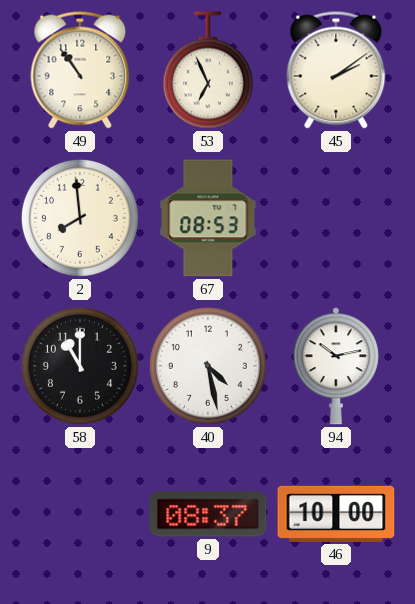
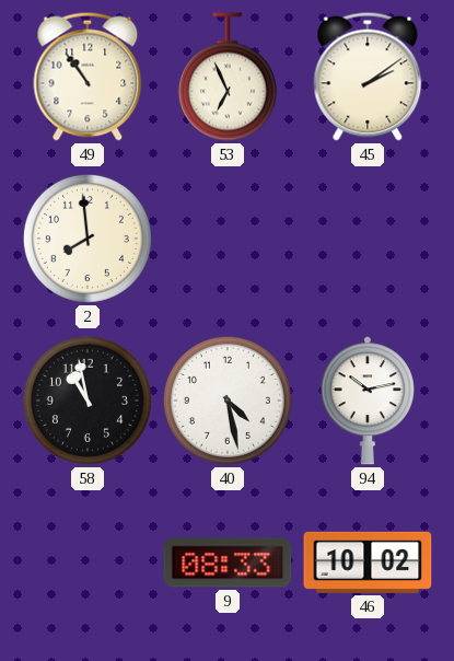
67: 08:53 -> none (208, 218)
58: 11:00 -> 10:58 (88, 401)
9: 08:37 -> 08:33 (228, 563)
46: 10:00 -> 10:02 (368, 563)
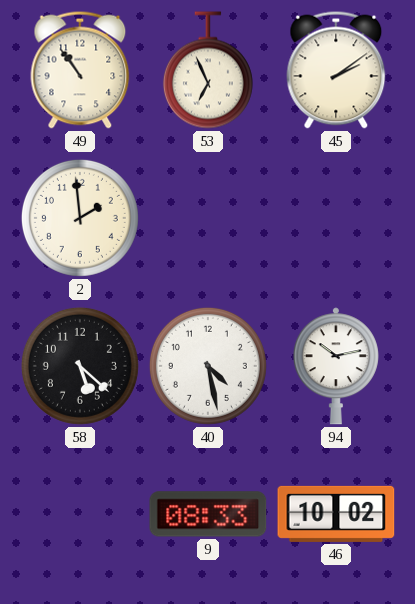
2: 7:59 -> 1:59 (80, 218)
58: 10:58 -> 5:22 (80, 366)
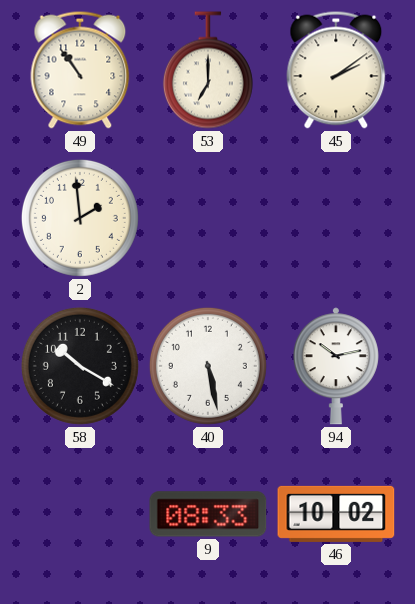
53: 6:56 -> 7:00 (208, 70)
58: 5:22 -> 10:20 (80, 366)
40: 4:28 -> 5:28 (208, 366)
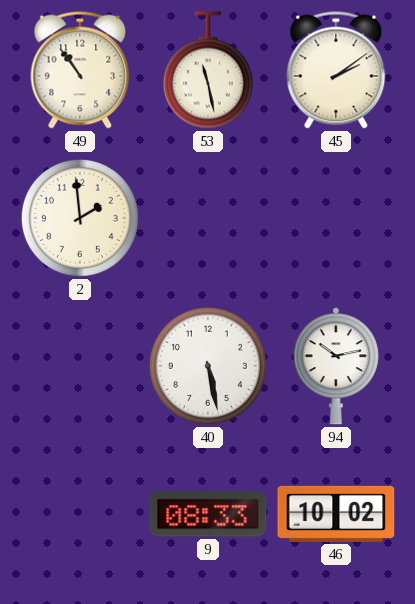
53: 7:00 -> 11:28 (208, 70)
58: 10:20 -> none (80, 366)
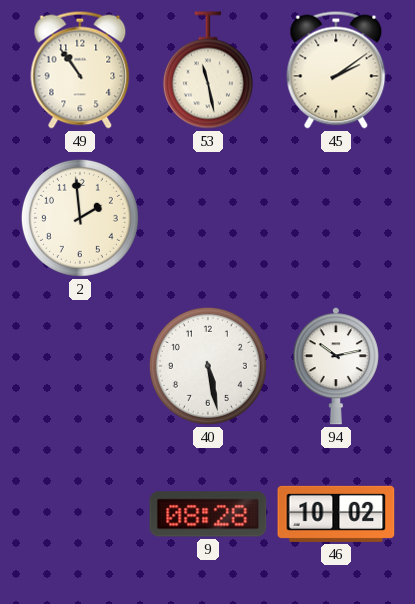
9: 08:33 -> 08:28 (208, 514)
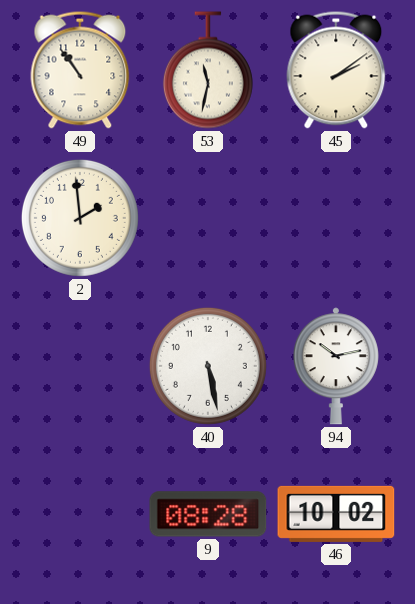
53: 11:28 -> 11:32 (208, 70)
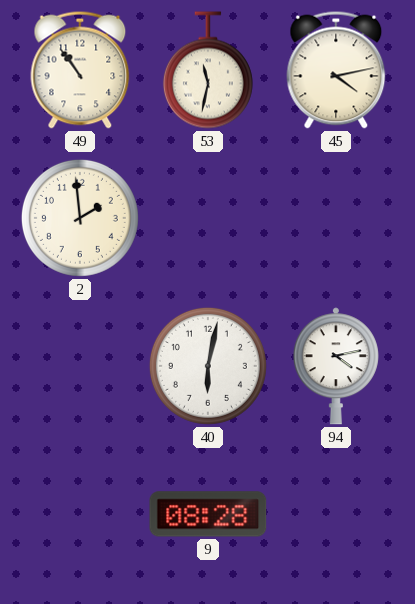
45: 2:09 -> 4:13 (336, 70)
40: 5:28 -> 6:02 (208, 366)
94: 10:13 -> 4:13 (336, 366)
46: 10:02 -> none (336, 514)
